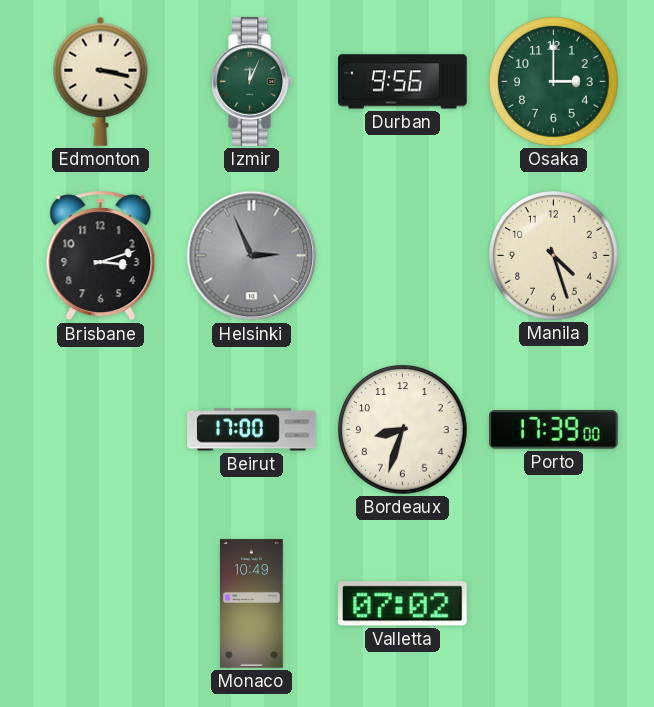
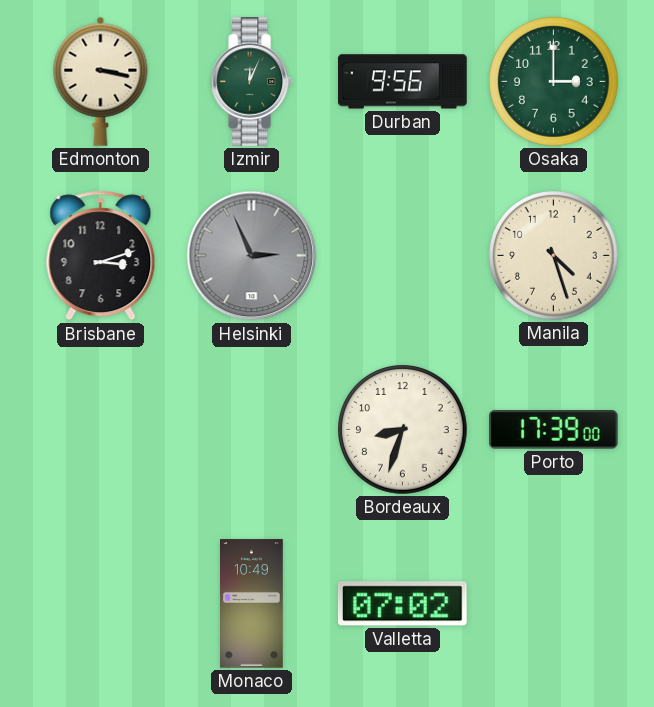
Beirut: 17:00 -> none (252, 430)
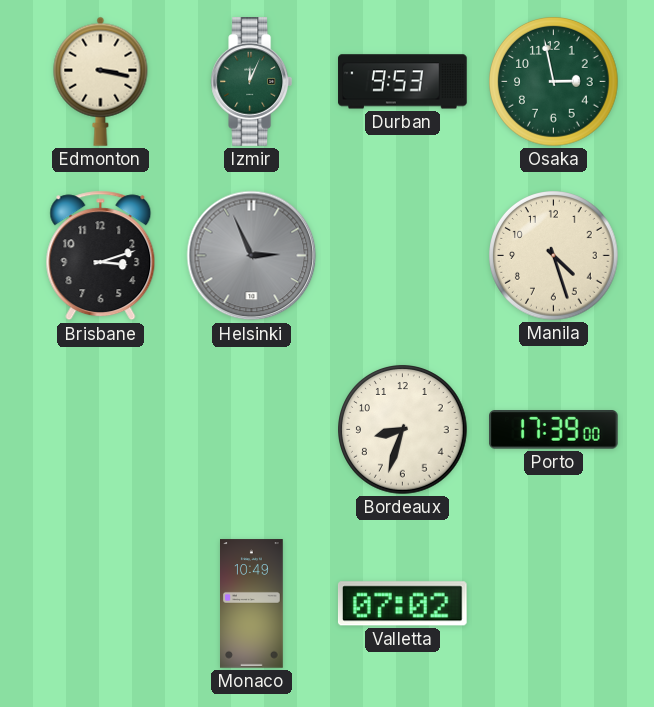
Durban: 9:56 -> 9:53 (403, 82)
Osaka: 3:00 -> 2:58 (554, 82)
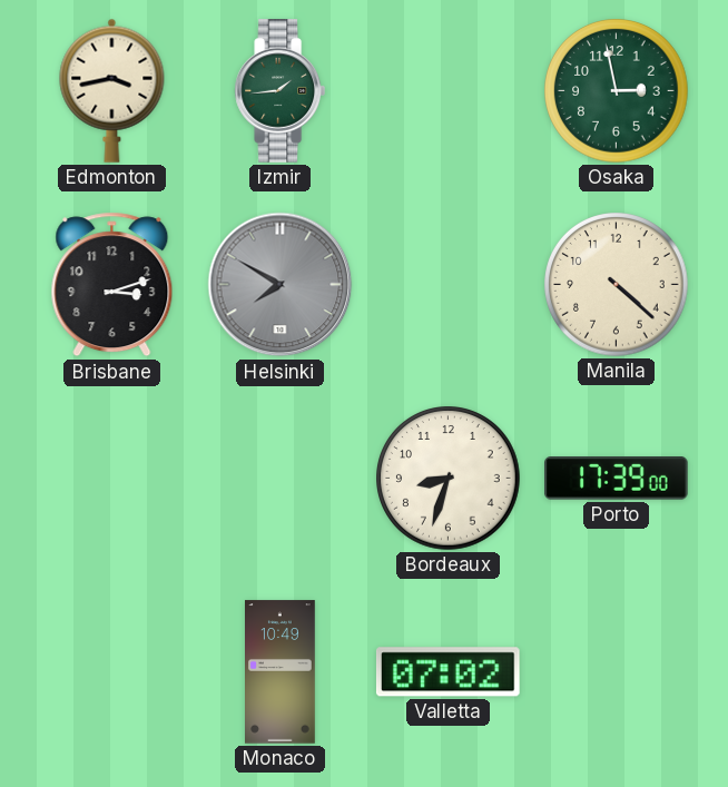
Edmonton: 3:17 -> 3:43 (112, 90)
Izmir: 12:04 -> 1:44 (279, 91)
Durban: 9:53 -> none (403, 82)
Helsinki: 2:56 -> 7:50 (281, 285)
Manila: 4:27 -> 4:22 (617, 285)
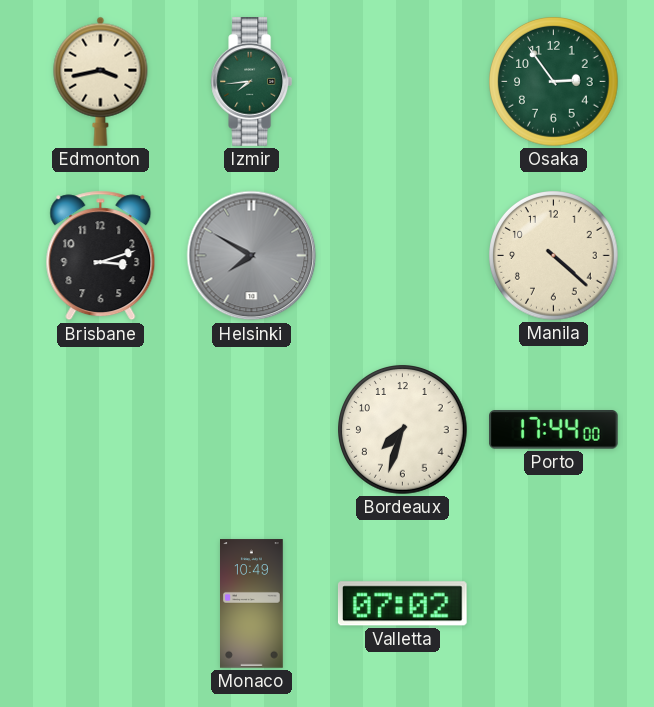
Izmir: 1:44 -> 7:44 (251, 82)
Osaka: 2:58 -> 2:54 (554, 82)
Bordeaux: 8:33 -> 7:33 (403, 430)
Porto: 17:39 -> 17:44 (554, 430)
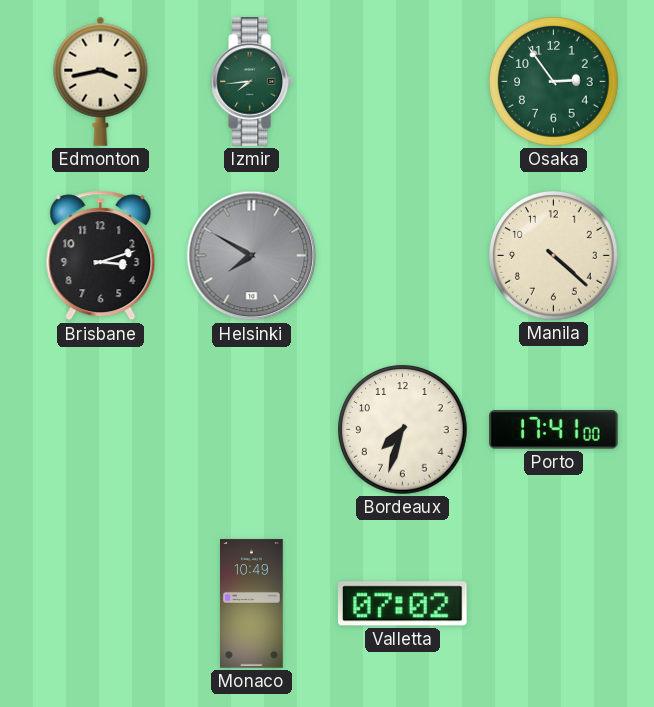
Porto: 17:44 -> 17:41 (554, 430)
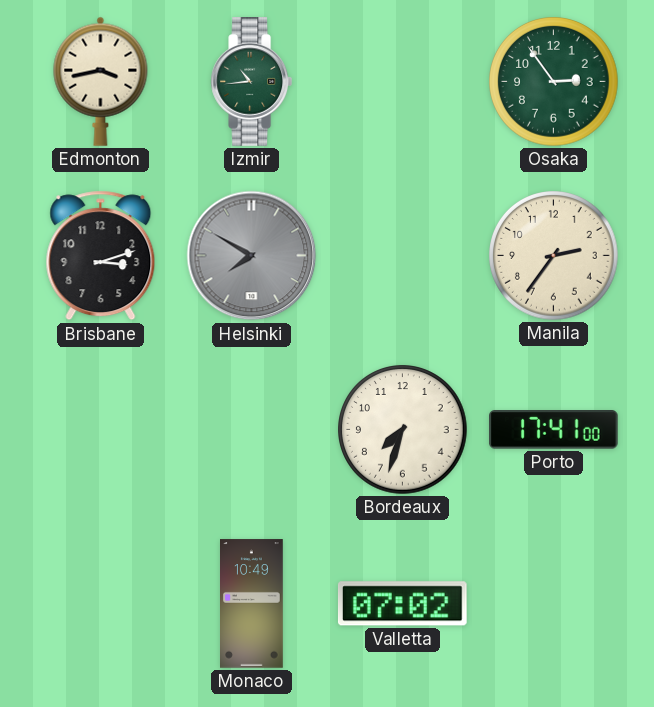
Izmir: 7:44 -> 10:44 (251, 82)
Manila: 4:22 -> 2:36 (554, 256)
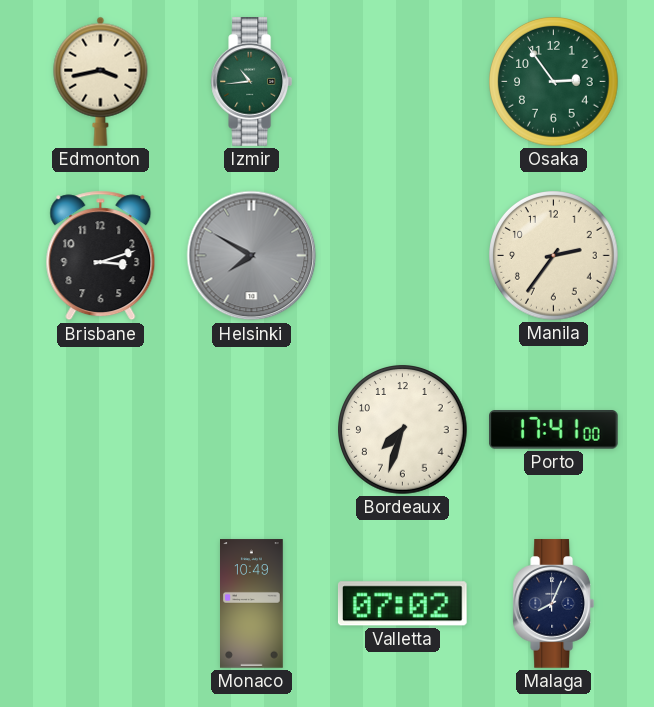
Malaga: none -> 8:04 (553, 604)
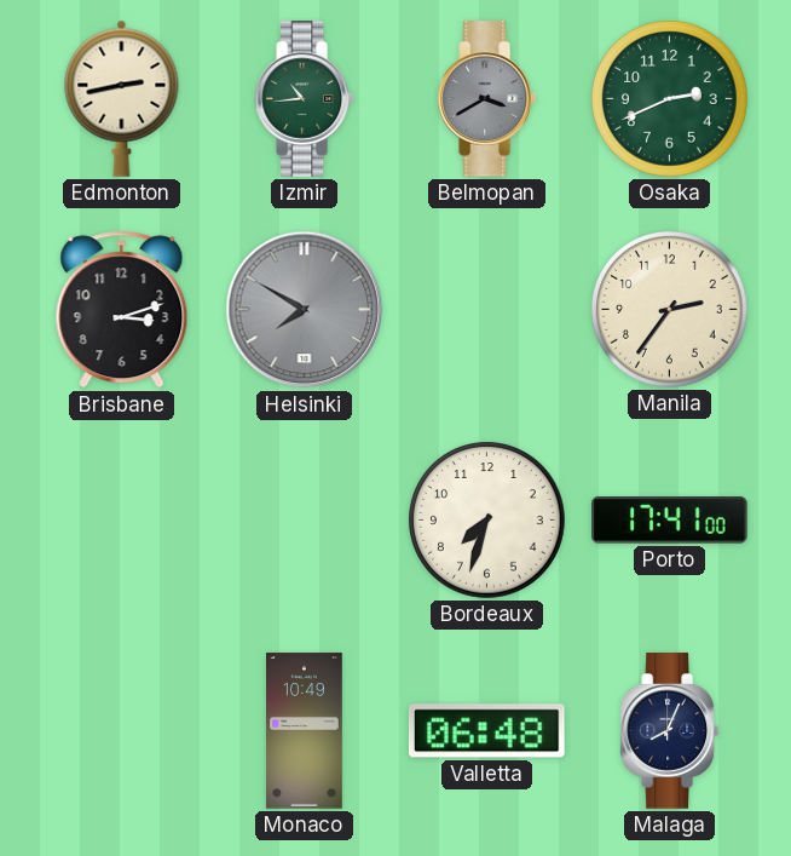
Edmonton: 3:43 -> 2:43 (122, 98)
Belmopan: none -> 3:40 (486, 99)
Osaka: 2:54 -> 2:41 (670, 99)
Valletta: 07:02 -> 06:48 (486, 731)
